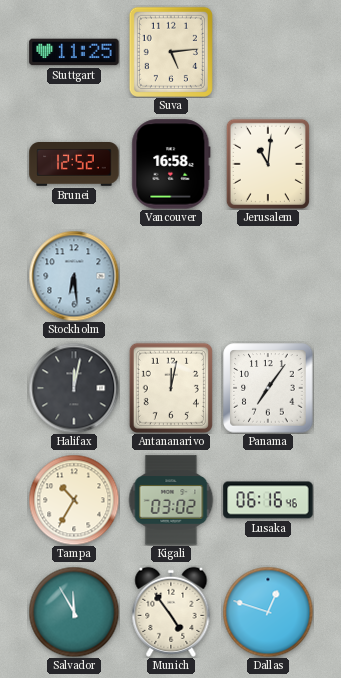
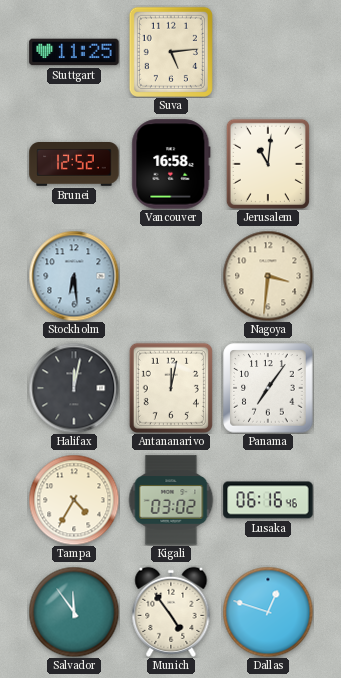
Nagoya: none -> 3:31 (268, 276)
Tampa: 10:35 -> 4:35 (74, 500)
Salvador: 11:55 -> 11:54 (74, 612)
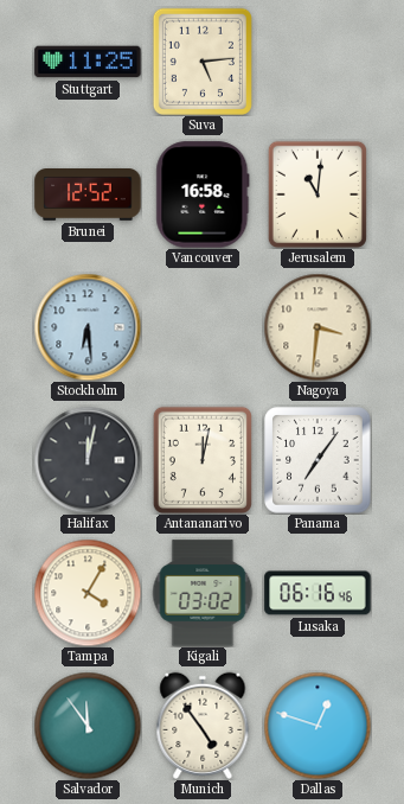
Tampa: 4:35 -> 4:05 (88, 593)
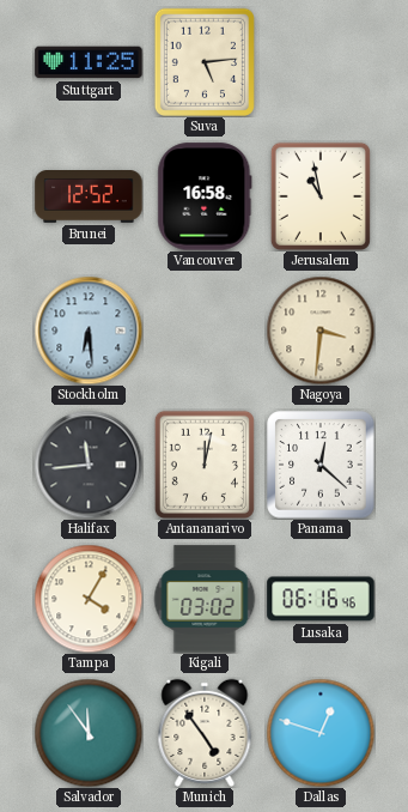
Jerusalem: 11:01 -> 10:58 (321, 196)
Halifax: 12:02 -> 11:44 (89, 465)
Panama: 7:06 -> 12:22 (321, 465)
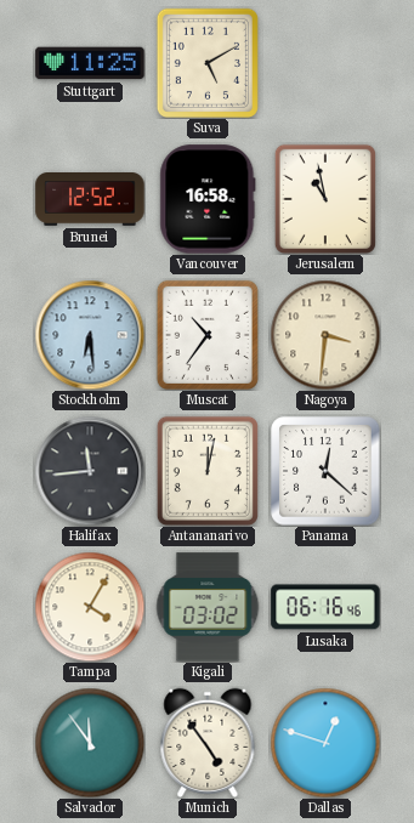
Suva: 5:14 -> 5:10 (208, 63)
Muscat: none -> 10:36 (208, 335)
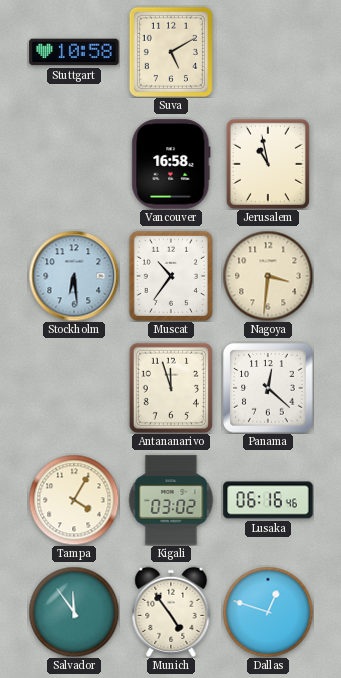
Stuttgart: 11:25 -> 10:58 (74, 52)
Brunei: 12:52 -> none (90, 200)
Halifax: 11:44 -> none (90, 471)
Antananarivo: 12:02 -> 11:57 (171, 388)
